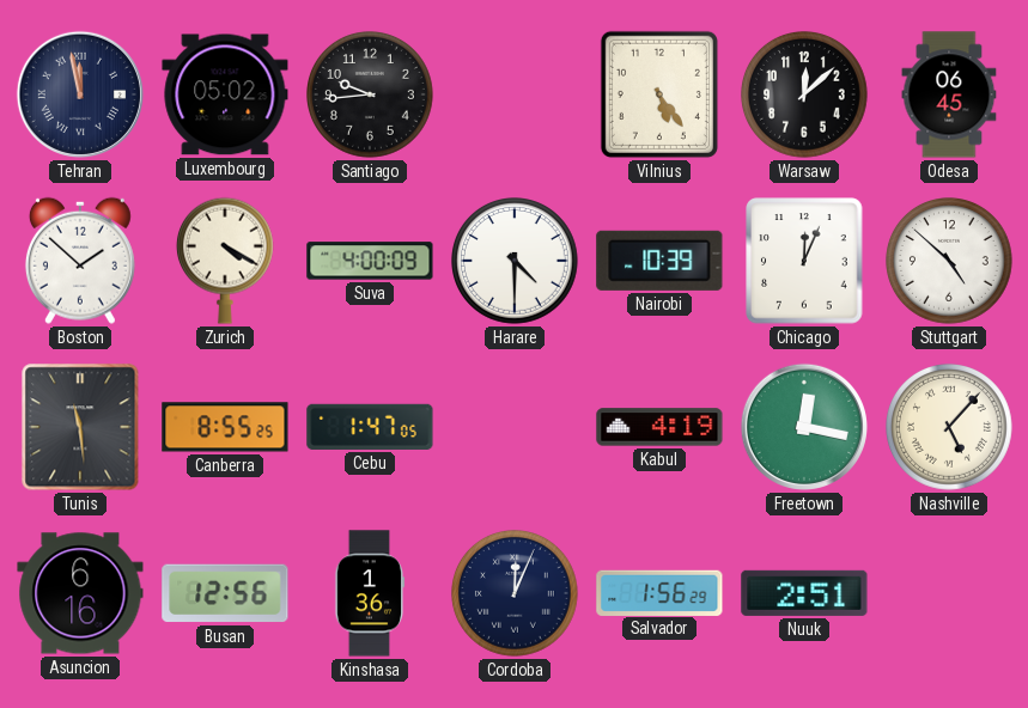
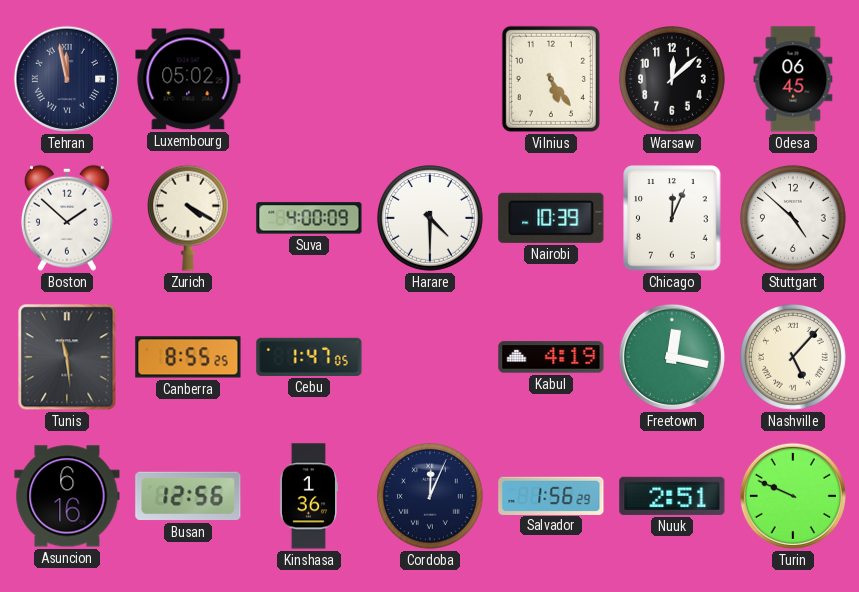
Santiago: 9:44 -> none (371, 96)
Turin: none -> 9:49 (793, 496)
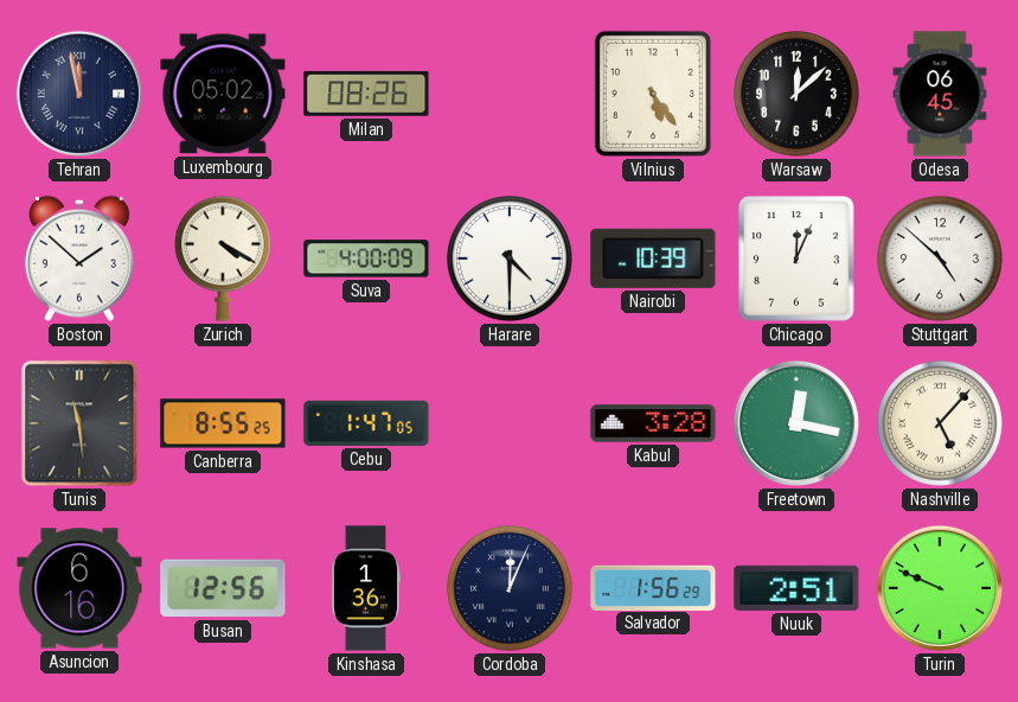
Milan: none -> 08:26 (366, 94)
Kabul: 4:19 -> 3:28 (653, 423)
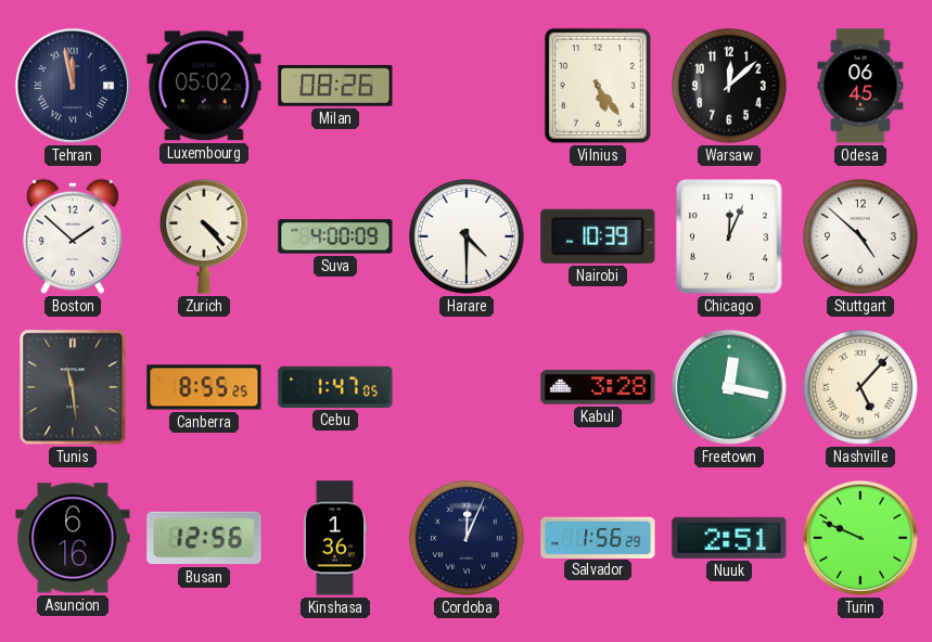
Zurich: 4:20 -> 4:23 (204, 236)
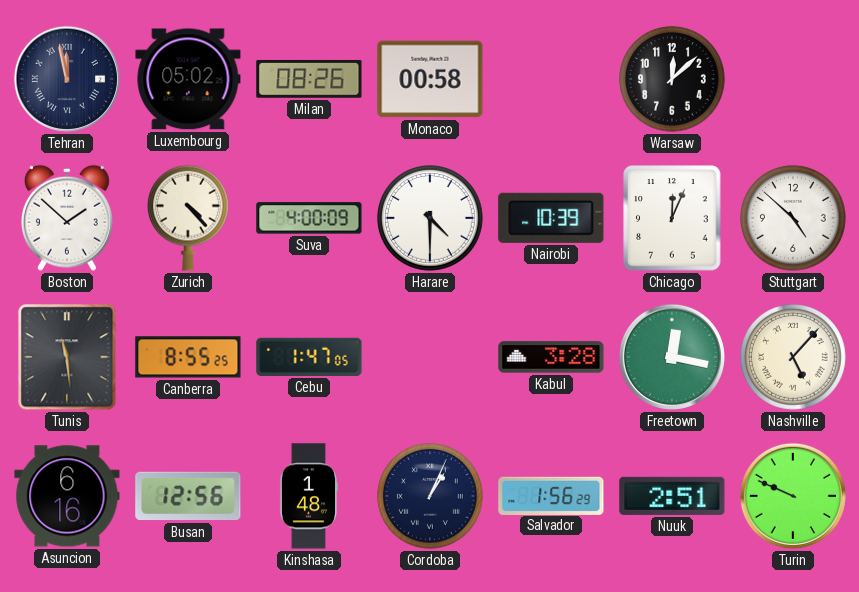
Monaco: none -> 00:58 (430, 79)
Vilnius: 5:24 -> none (598, 86)
Odesa: 06:45 -> none (860, 86)
Kinshasa: 1:36 -> 1:48 (309, 496)
Cordoba: 12:04 -> 1:04 (431, 497)
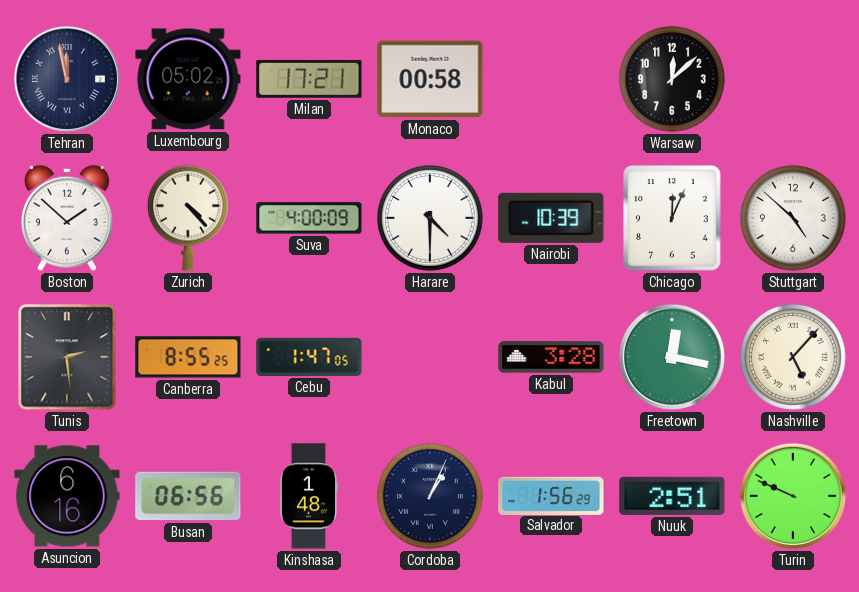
Milan: 08:26 -> 17:21 (309, 79)
Tunis: 11:29 -> 2:29 (67, 357)
Busan: 12:56 -> 06:56 (188, 496)
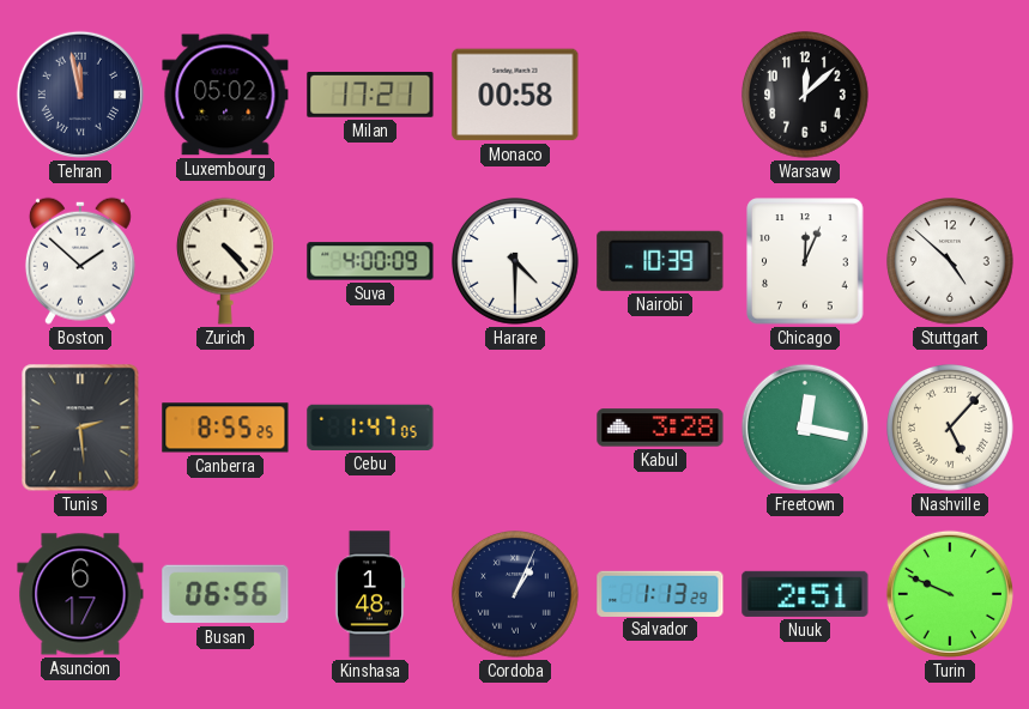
Asuncion: 6:16 -> 6:17 (80, 594)
Salvador: 1:56 -> 1:13 (660, 593)
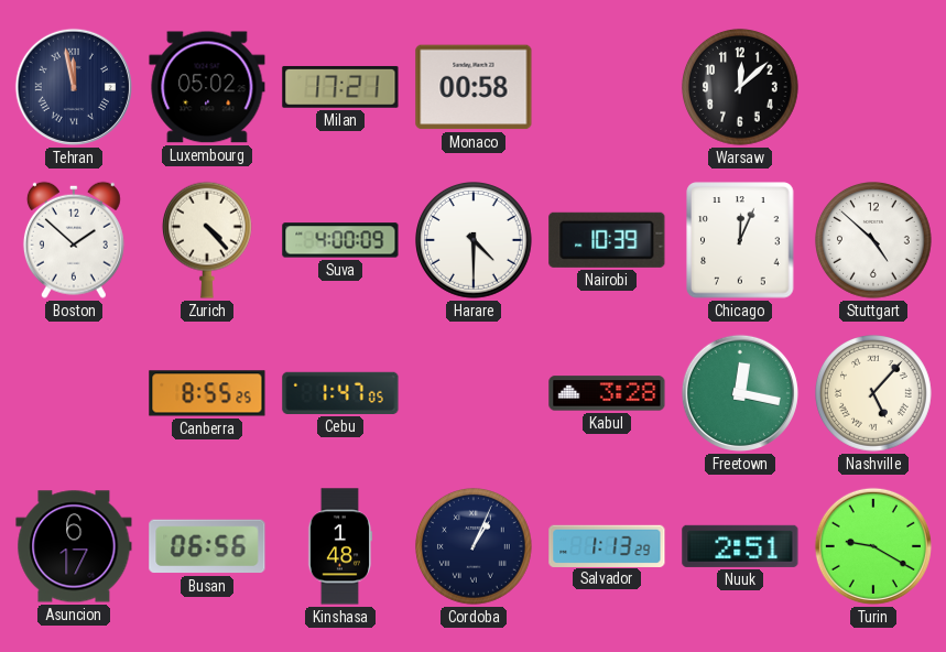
Tunis: 2:29 -> none (80, 428)
Turin: 9:49 -> 9:20 (873, 546)
